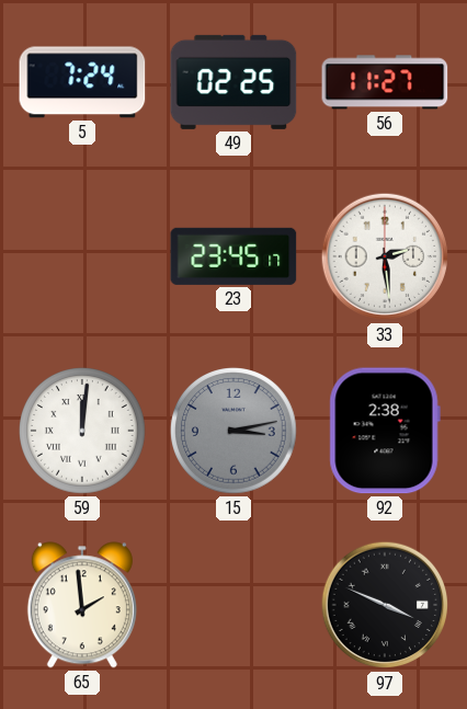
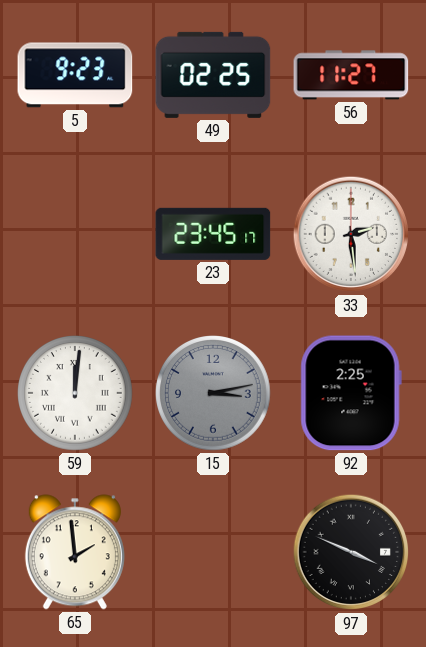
5: 7:24 -> 9:23 (75, 75)
92: 2:38 -> 2:25 (351, 393)
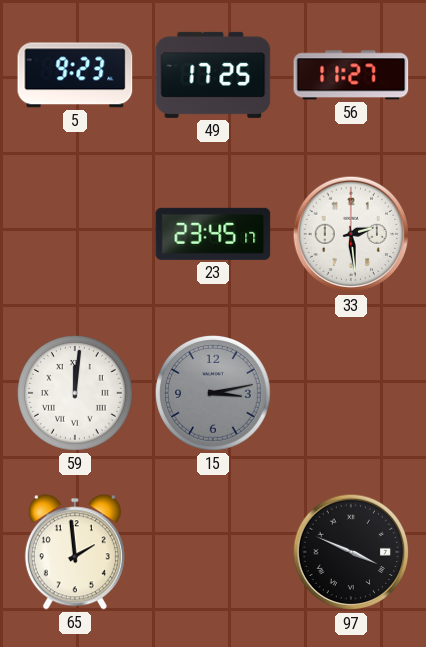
49: 02:25 -> 17:25 (213, 75)
92: 2:25 -> none (351, 393)
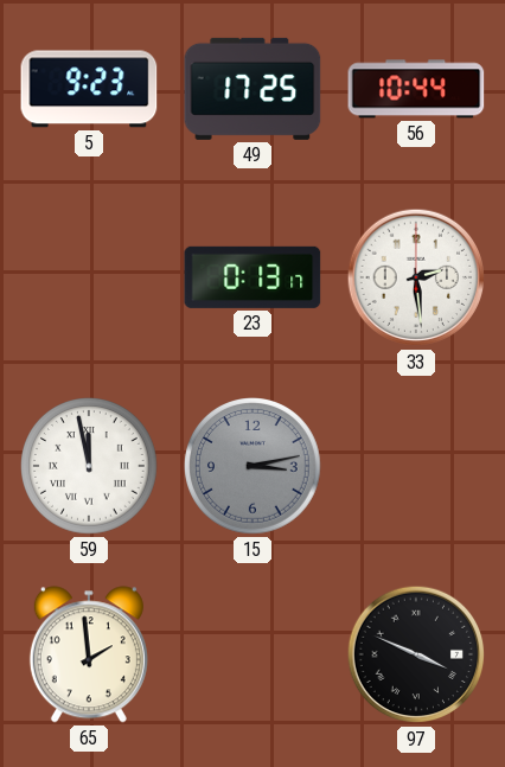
56: 11:27 -> 10:44 (416, 89)
23: 23:45 -> 0:13 (252, 277)
59: 12:01 -> 11:58 (90, 467)
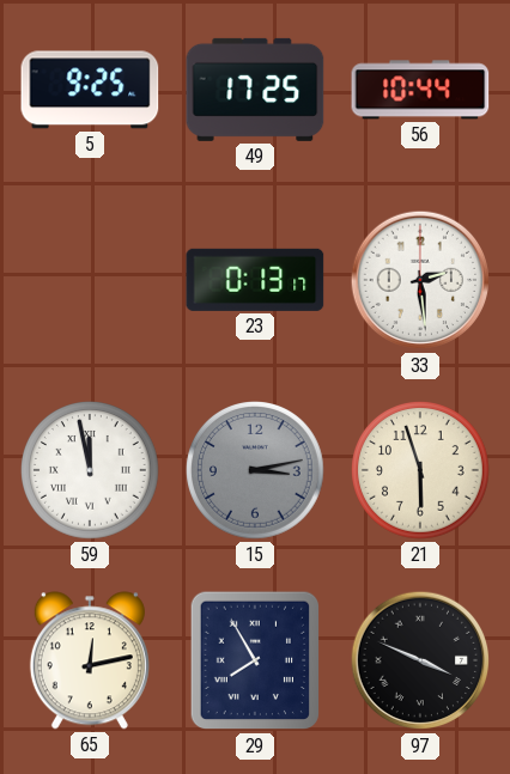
5: 9:23 -> 9:25 (90, 90)
21: none -> 5:57 (421, 471)
65: 1:59 -> 12:13 (90, 660)
29: none -> 7:55 (255, 660)
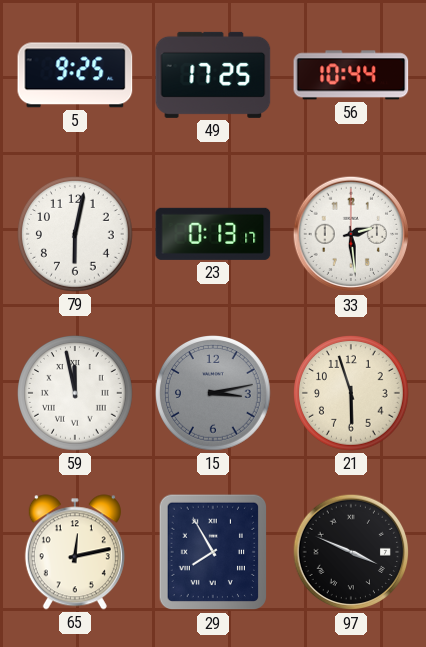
79: none -> 6:02 (76, 235)
